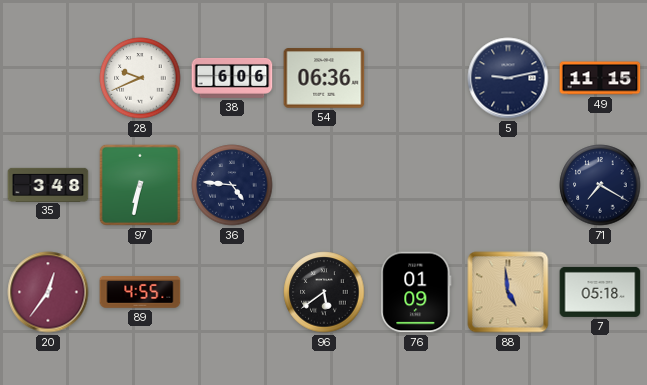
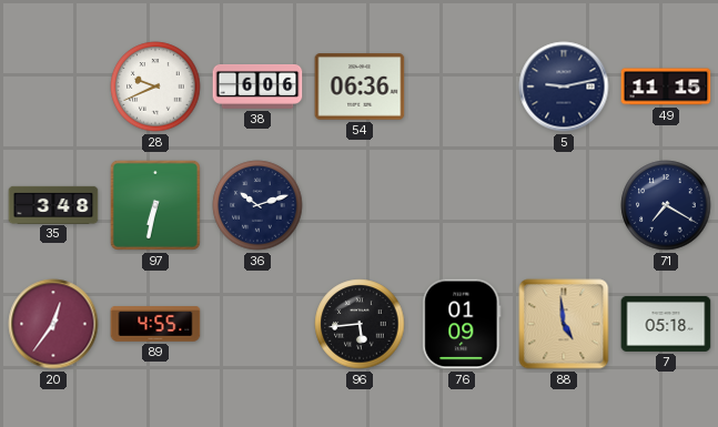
36: 4:46 -> 10:12 (257, 205)
96: 5:39 -> 5:44 (360, 324)
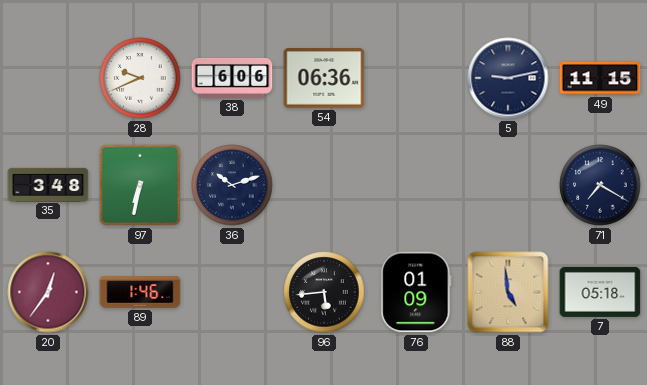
89: 4:55 -> 1:46 (140, 292)
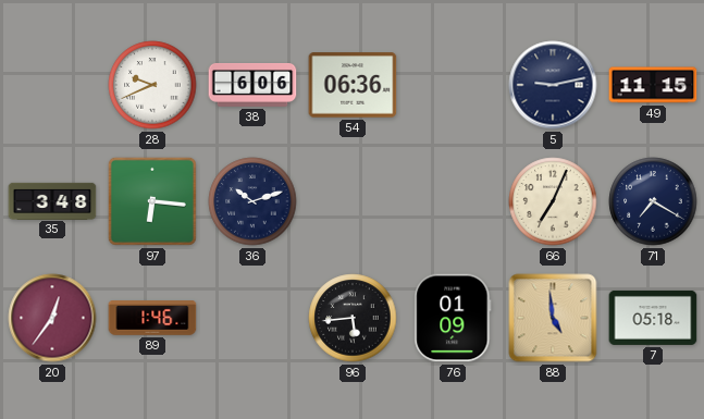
97: 6:32 -> 6:16 (152, 201)
66: none -> 7:04 (553, 201)
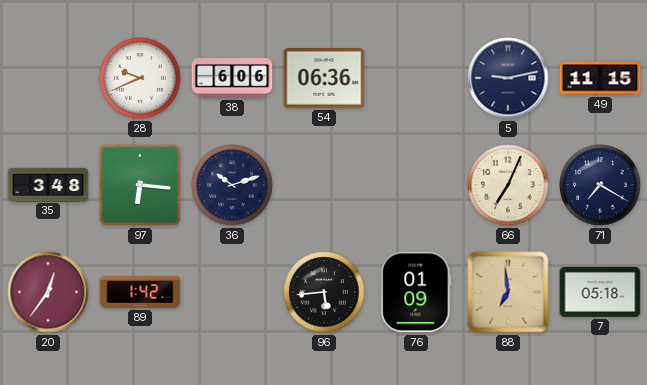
89: 1:46 -> 1:42 (140, 292)
88: 4:59 -> 6:59 (508, 292)
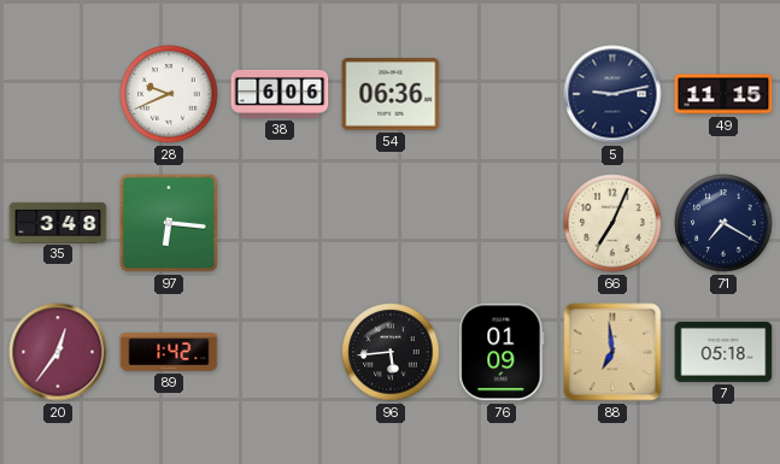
36: 10:12 -> none (232, 185)
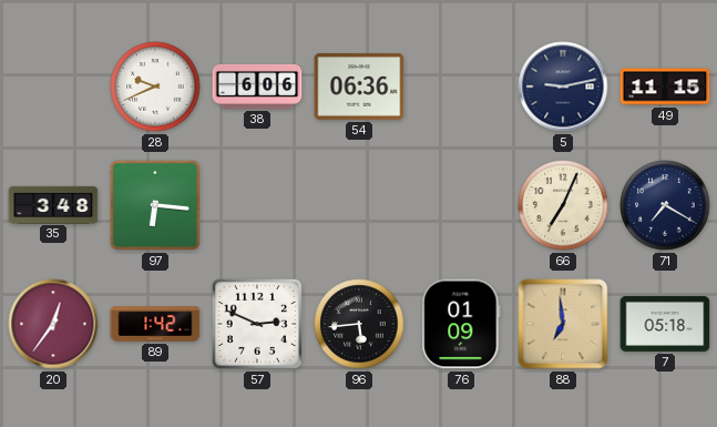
57: none -> 2:49 (257, 324)
